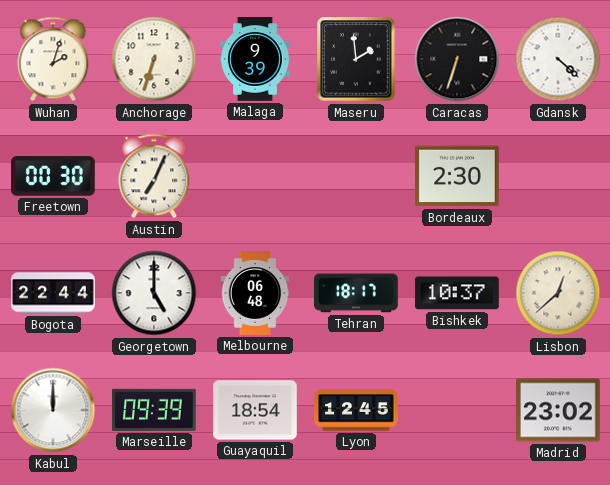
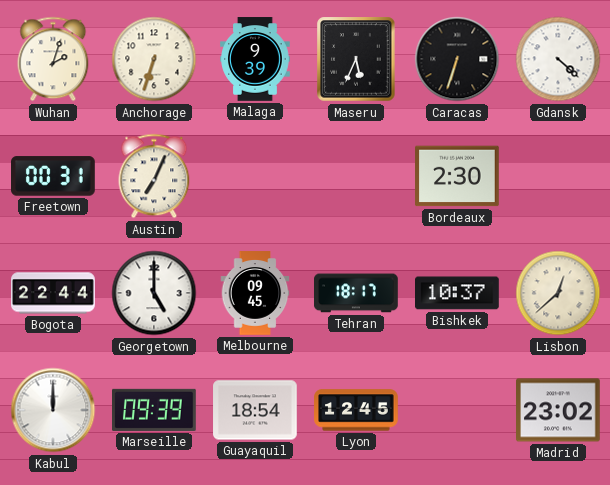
Maseru: 1:59 -> 5:34 (356, 59)
Freetown: 00:30 -> 00:31 (54, 176)
Melbourne: 06:48 -> 09:45 (255, 293)
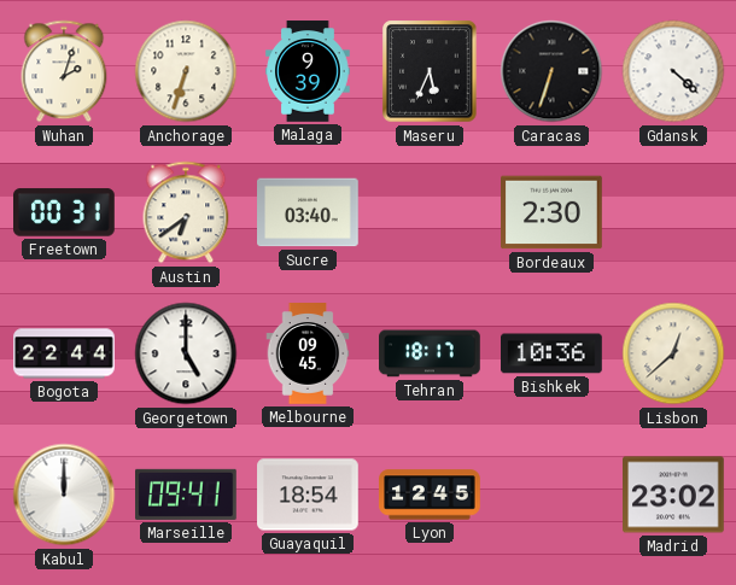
Austin: 7:04 -> 6:39 (186, 212)
Sucre: none -> 03:40 (309, 212)
Bishkek: 10:37 -> 10:36 (553, 353)
Marseille: 09:39 -> 09:41 (187, 495)
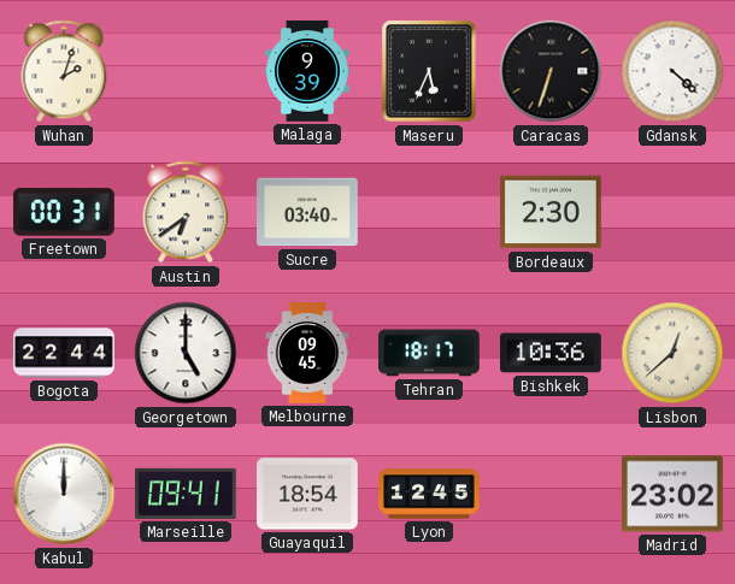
Anchorage: 6:33 -> none (186, 71)
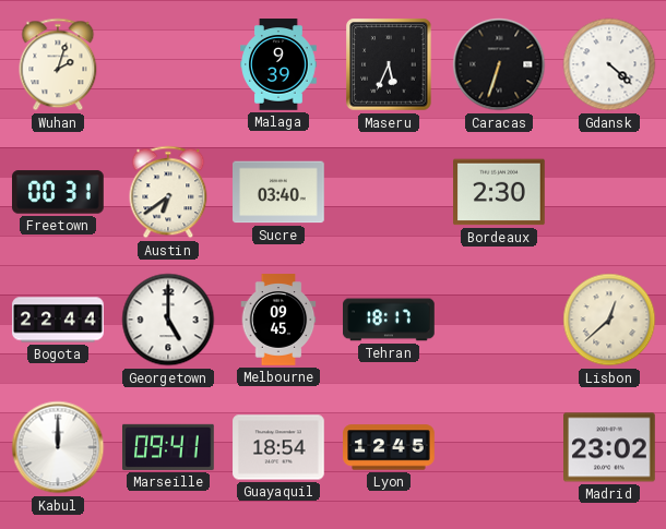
Bishkek: 10:36 -> none (552, 353)
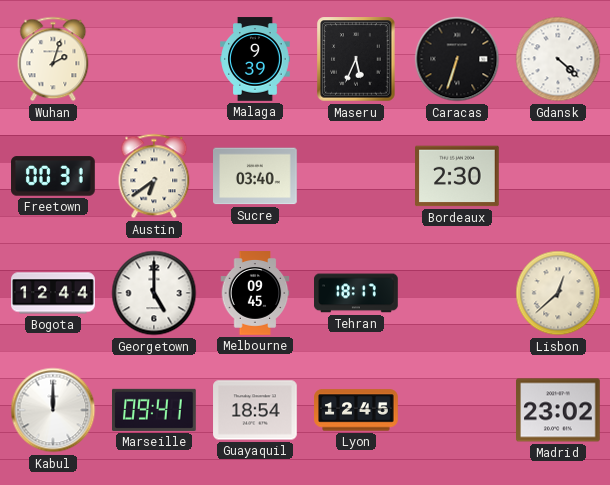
Bogota: 22:44 -> 12:44 (53, 293)
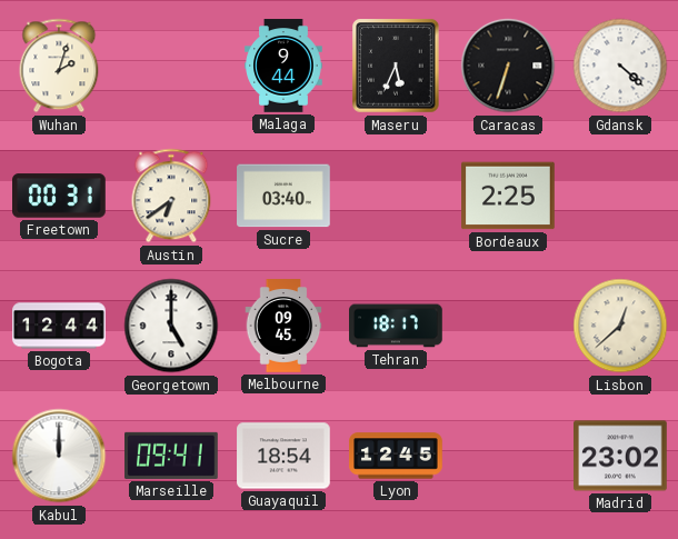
Malaga: 9:39 -> 9:44 (283, 66)
Bordeaux: 2:30 -> 2:25 (509, 196)
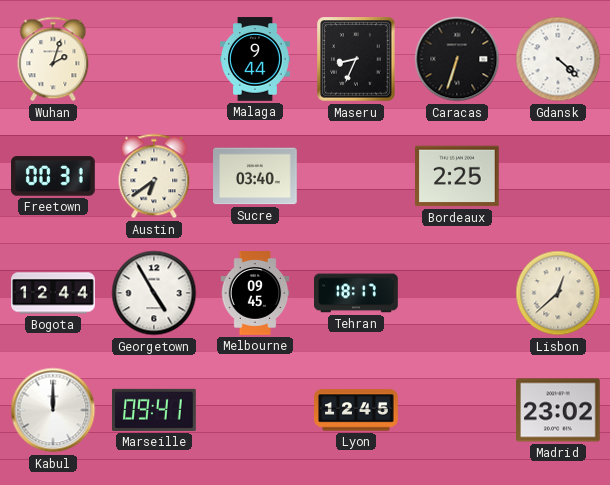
Maseru: 5:34 -> 8:34 (356, 59)
Georgetown: 5:00 -> 4:55 (154, 293)
Guayaquil: 18:54 -> none (283, 456)
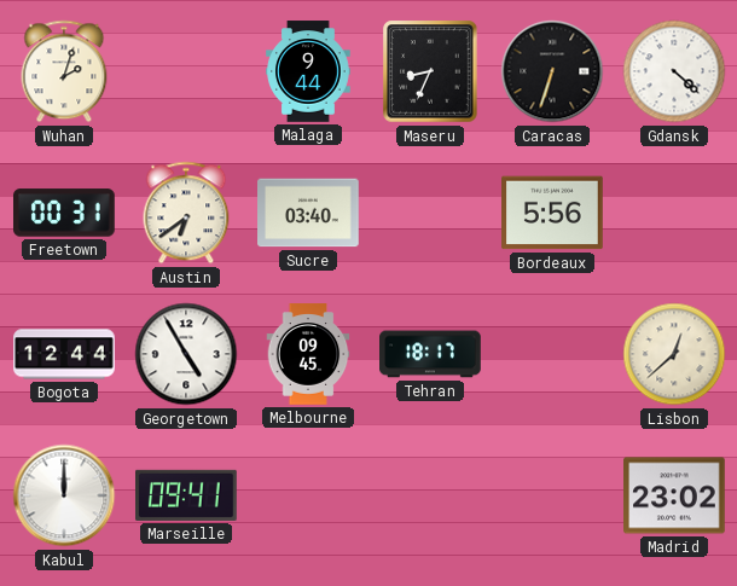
Bordeaux: 2:25 -> 5:56 (553, 213)
Lyon: 12:45 -> none (356, 410)
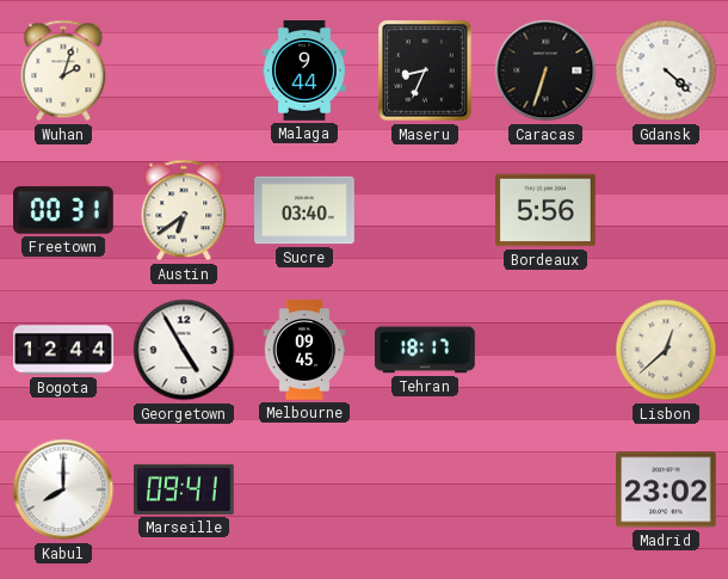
Kabul: 12:00 -> 8:00 (63, 489)
